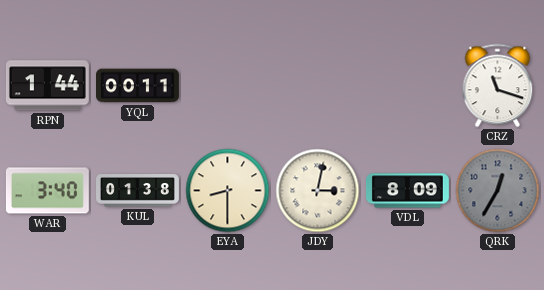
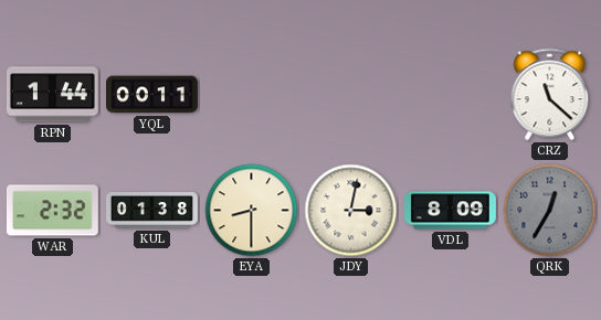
CRZ: 11:18 -> 11:22 (550, 95)
WAR: 3:40 -> 2:32 (52, 211)
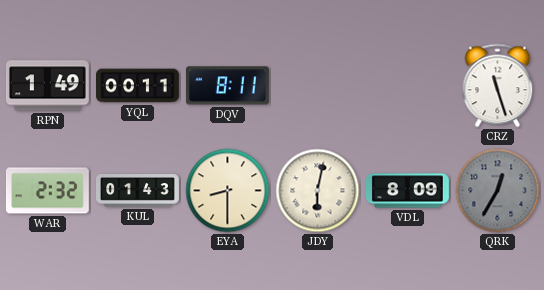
RPN: 1:44 -> 1:49 (47, 86)
DQV: none -> 8:11 (227, 86)
CRZ: 11:22 -> 11:27 (498, 86)
KUL: 01:38 -> 01:43 (138, 191)
JDY: 3:02 -> 6:02 (318, 191)
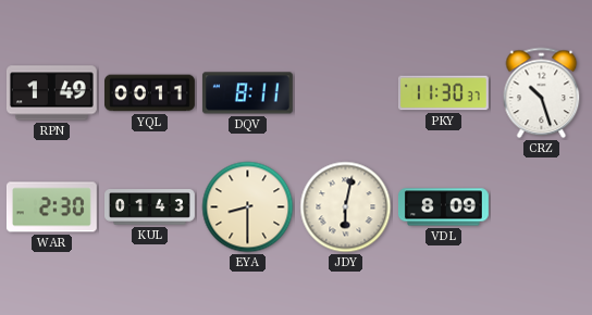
PKY: none -> 11:30 (443, 93)
CRZ: 11:27 -> 10:27 (542, 93)
WAR: 2:32 -> 2:30 (51, 207)
QRK: 12:35 -> none (498, 191)
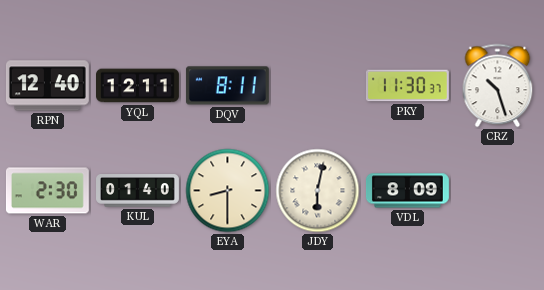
RPN: 1:49 -> 12:40 (47, 86)
YQL: 00:11 -> 12:11 (138, 86)
KUL: 01:43 -> 01:40 (138, 191)
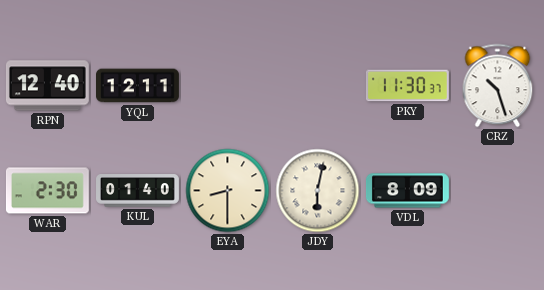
DQV: 8:11 -> none (227, 86)
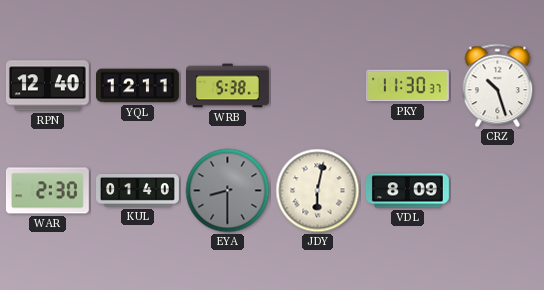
WRB: none -> 5:38 (228, 86)
EYA dial: cream -> grey (228, 191)
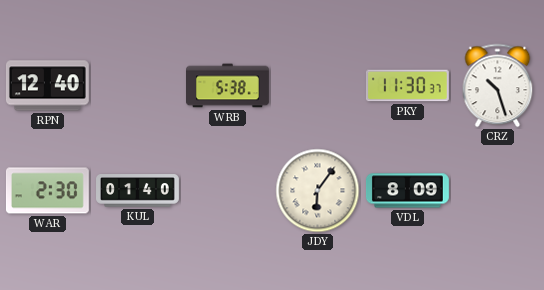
YQL: 12:11 -> none (138, 86)
EYA: 8:30 -> none (228, 191)
JDY: 6:02 -> 6:06 (318, 191)
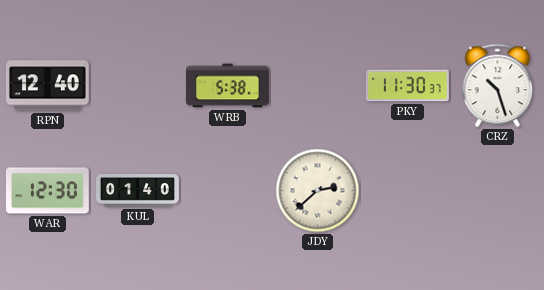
WAR: 2:30 -> 12:30 (47, 191)
JDY: 6:06 -> 2:38 (318, 191)
VDL: 8:09 -> none (407, 191)
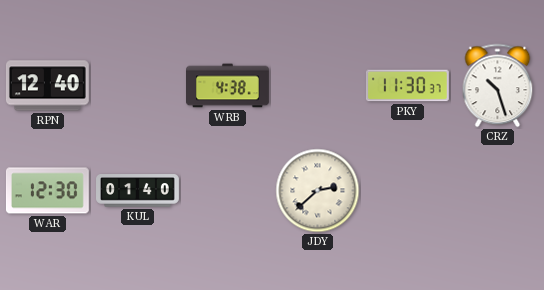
WRB: 5:38 -> 4:38 (228, 86)
